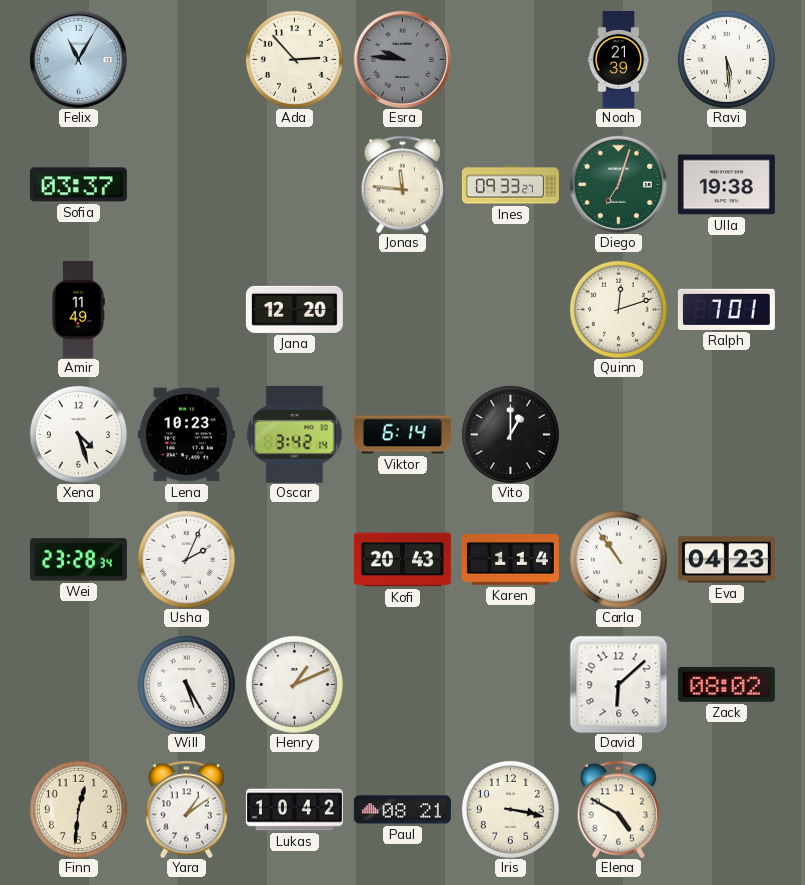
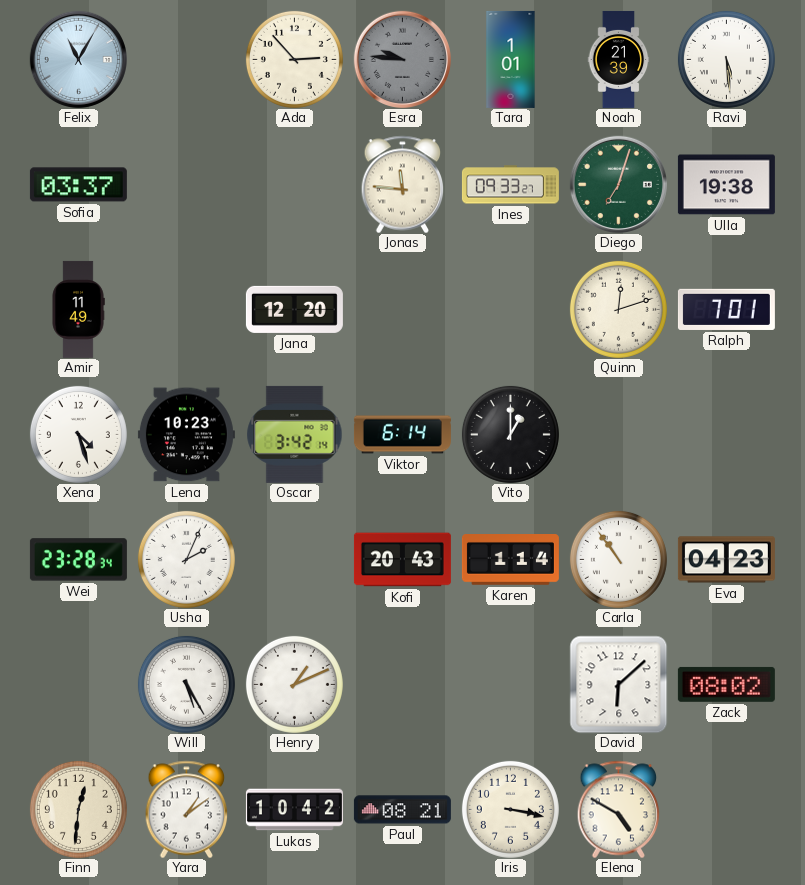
Tara: none -> 1:01 (511, 59)
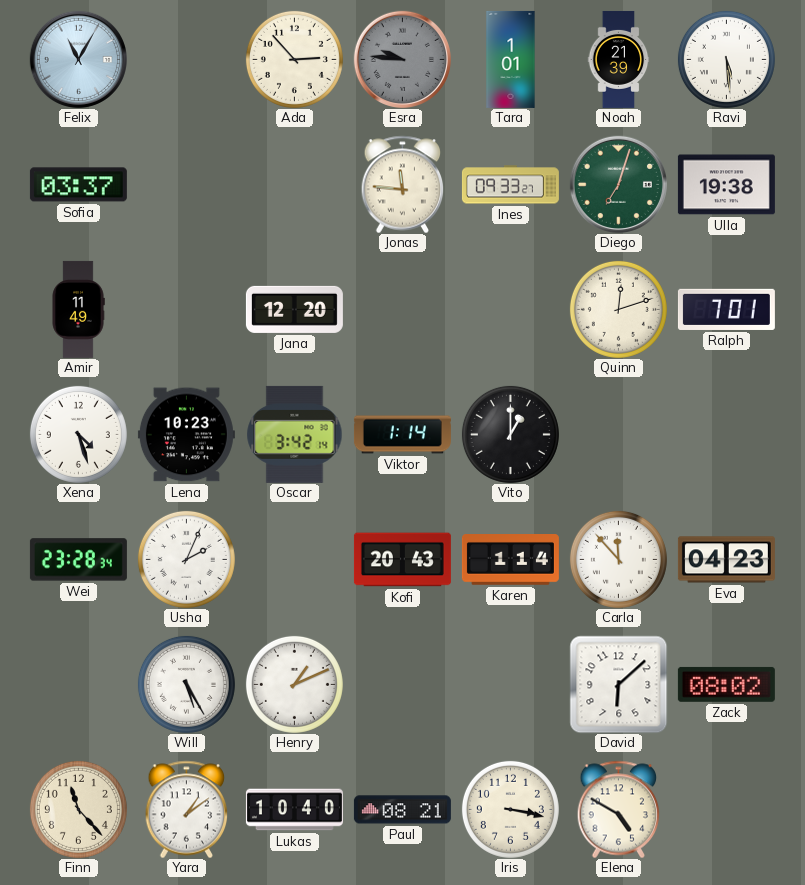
Viktor: 6:14 -> 1:14 (402, 435)
Carla: 10:54 -> 11:53 (618, 559)
Finn: 12:31 -> 11:23 (78, 809)
Lukas: 10:42 -> 10:40 (294, 810)
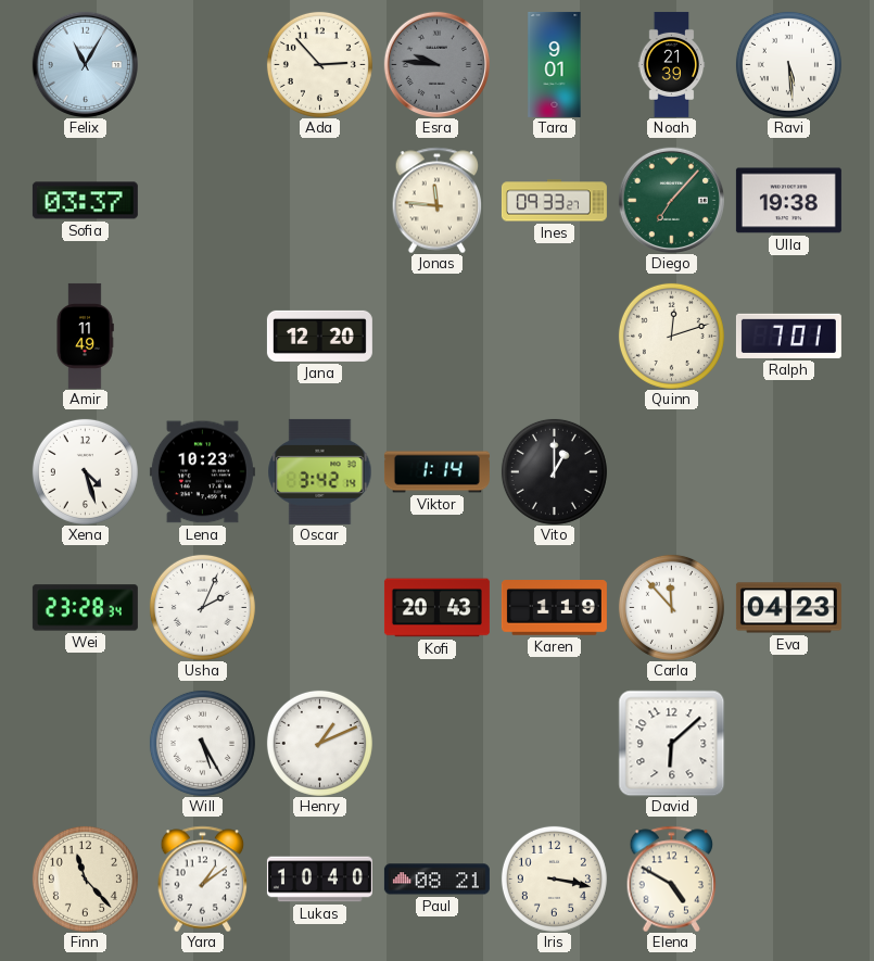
Tara: 1:01 -> 9:01 (555, 64)
Diego: 7:03 -> 7:07 (671, 200)
Karen: 1:14 -> 1:19 (554, 608)
Zack: 08:02 -> none (726, 684)
